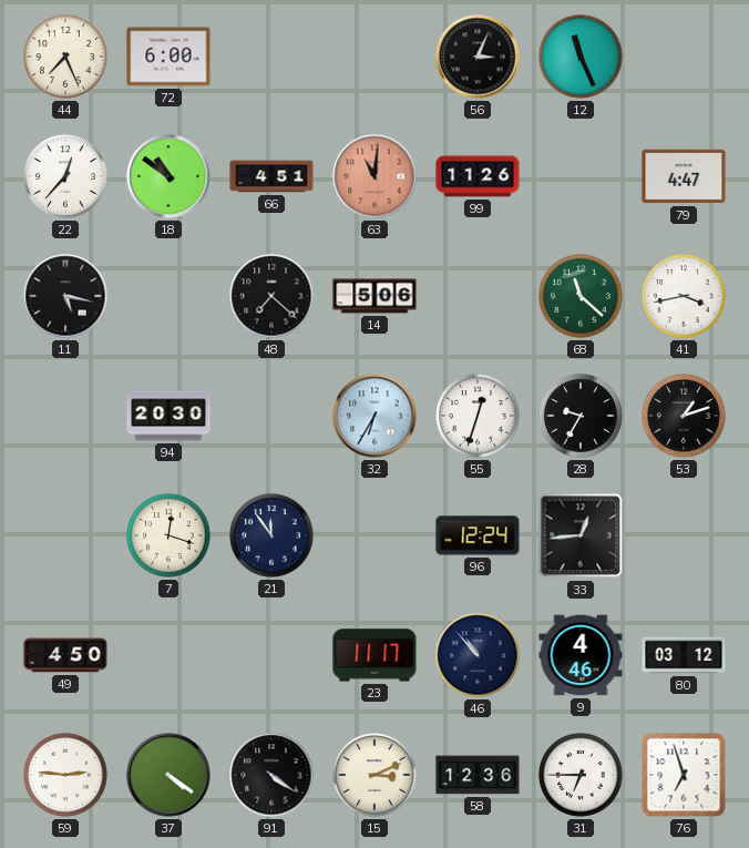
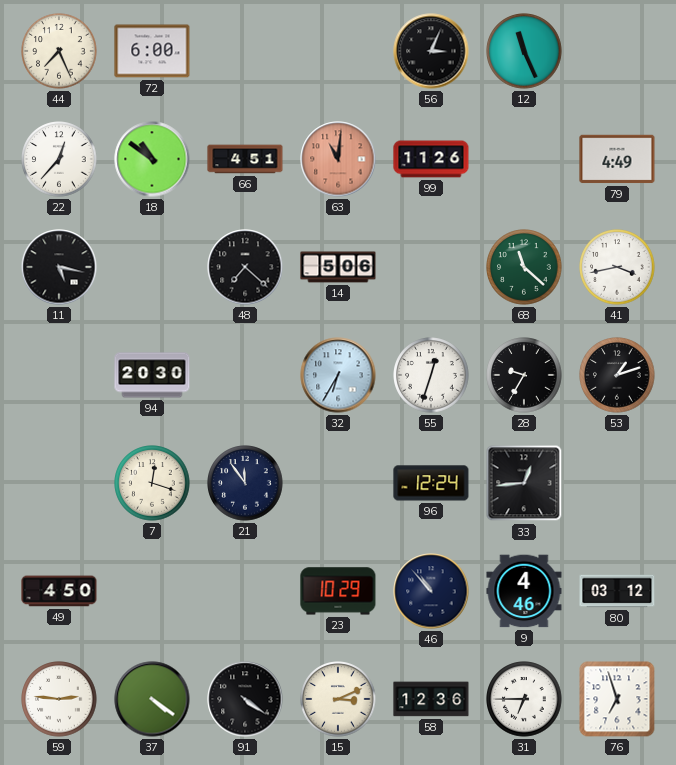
79: 4:47 -> 4:49 (617, 159)
23: 11:17 -> 10:29 (338, 591)
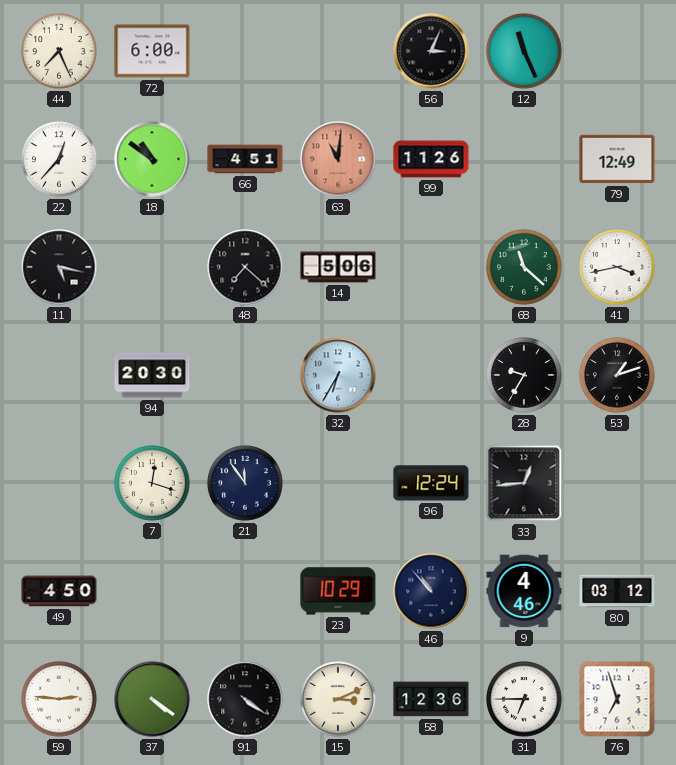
79: 4:49 -> 12:49 (617, 159)
55: 12:33 -> none (431, 375)
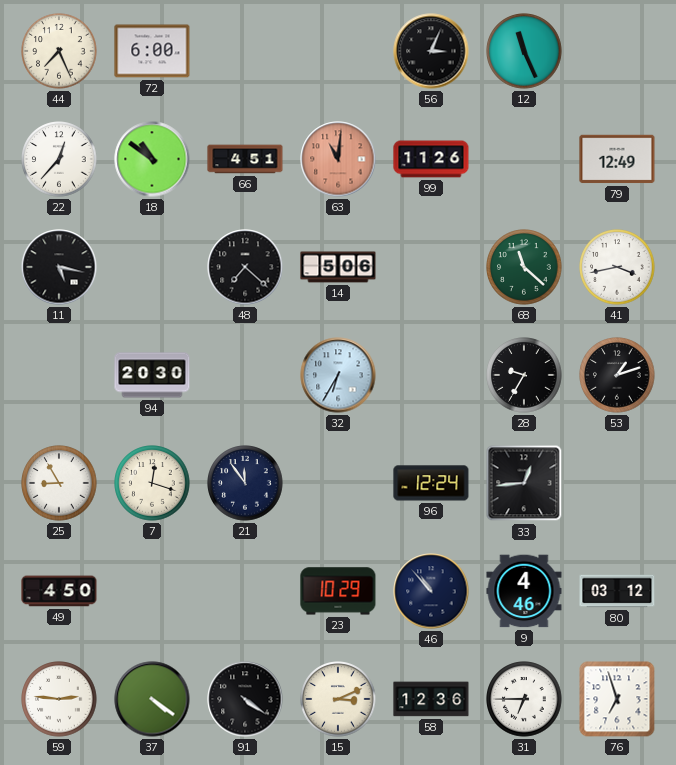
25: none -> 8:55 (59, 483)
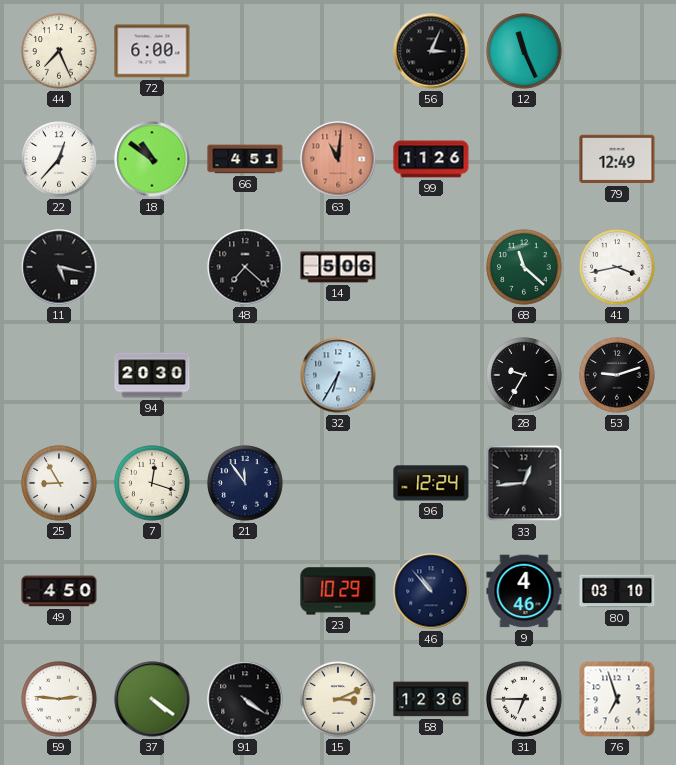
53: 1:12 -> 9:12 (617, 375)
80: 03:12 -> 03:10 (617, 591)
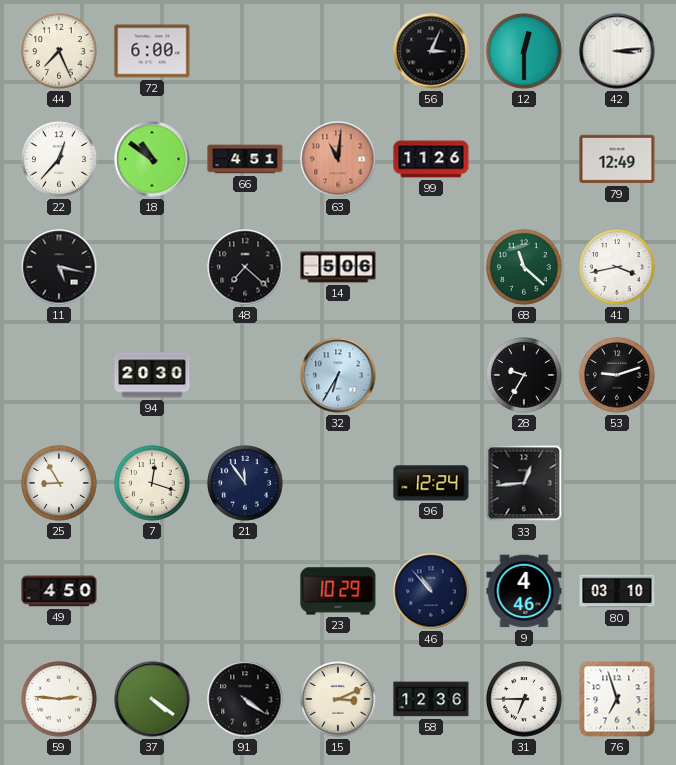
12: 11:26 -> 12:30 (524, 51)
42: none -> 3:14 (617, 51)
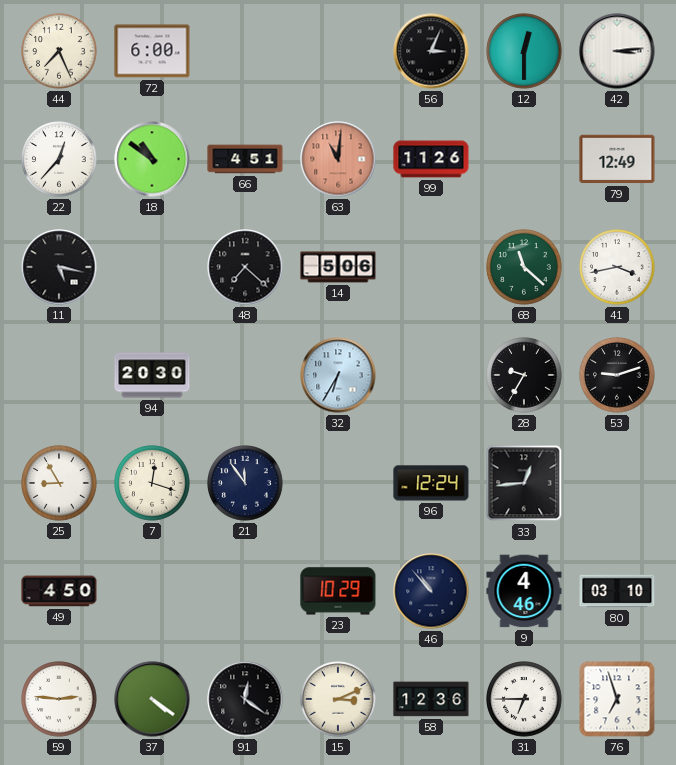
91: 4:21 -> 12:21 (245, 699)
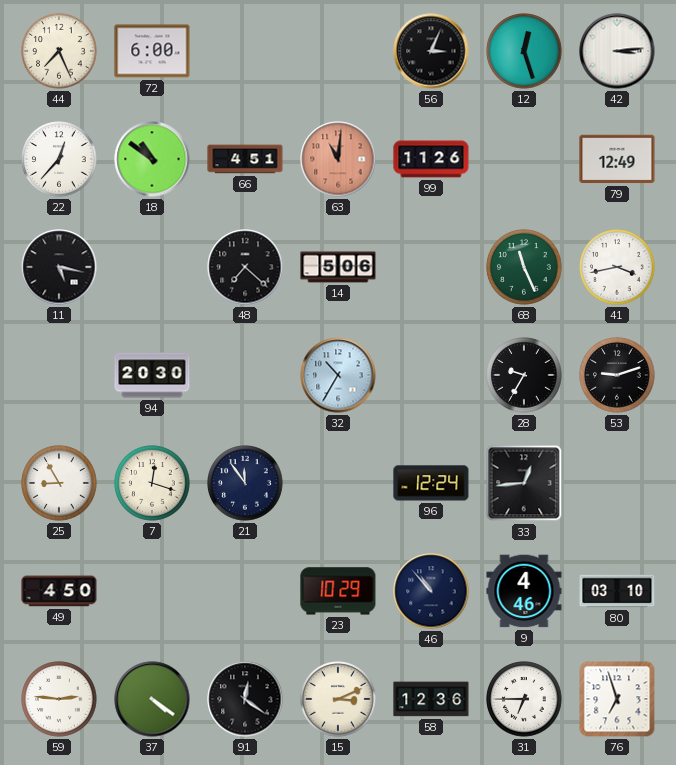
12: 12:30 -> 12:27 (524, 51)
68: 11:22 -> 11:26 (524, 267)
32: 6:35 -> 10:35 (338, 375)
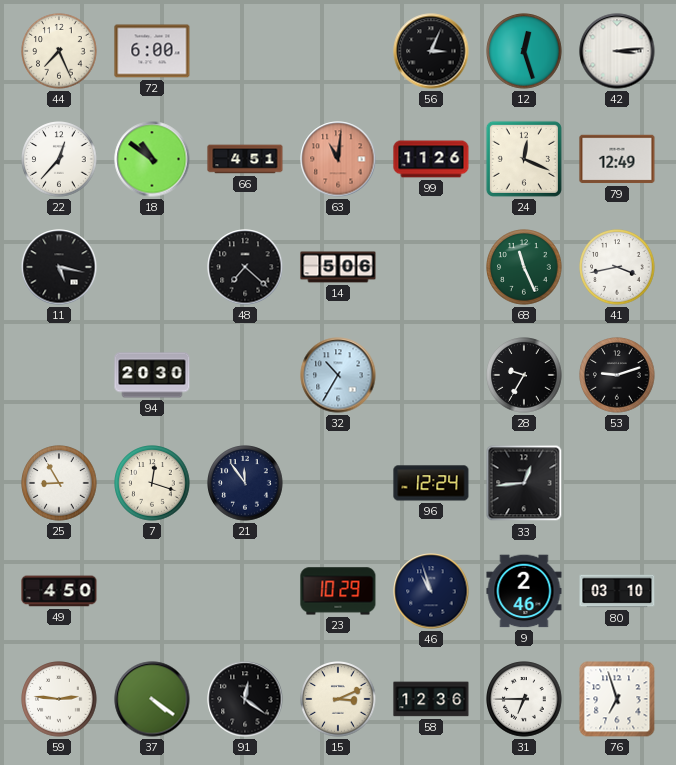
24: none -> 12:19 (524, 159)
46: 10:53 -> 10:57 (431, 591)
9: 4:46 -> 2:46 (524, 591)
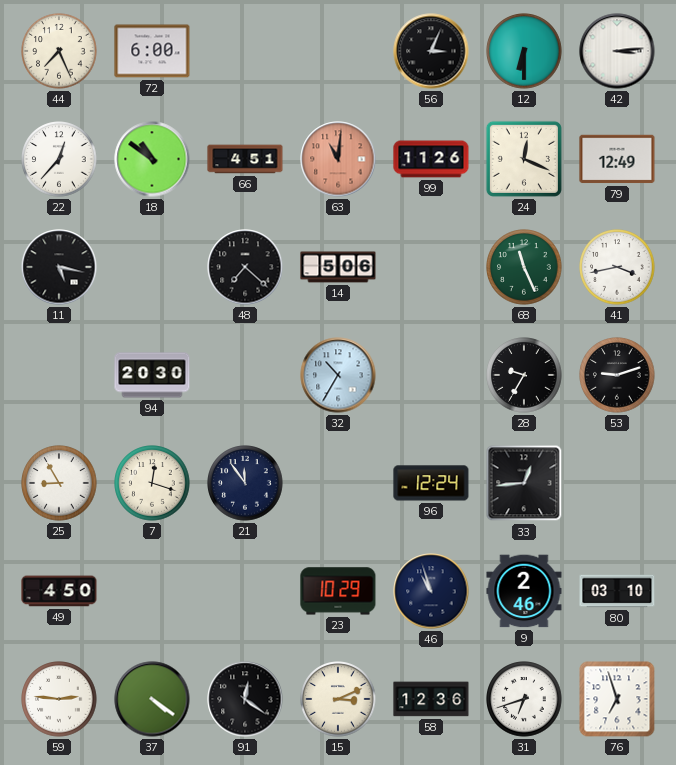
12: 12:27 -> 6:30 (524, 51)
31: 6:45 -> 6:42 (524, 699)
